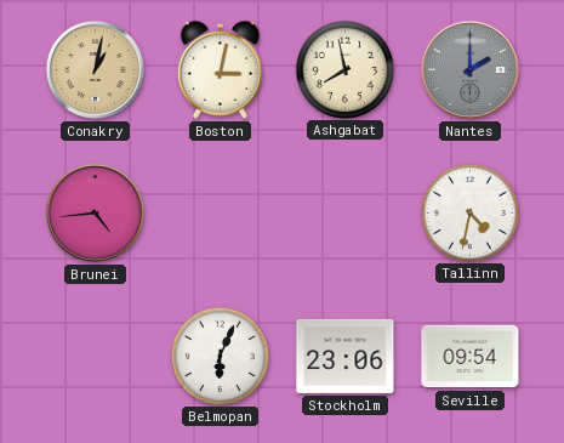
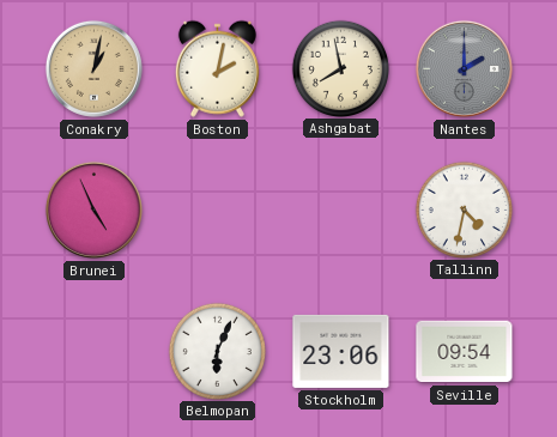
Boston: 3:02 -> 2:02 (217, 68)
Brunei: 4:44 -> 4:56 (93, 210)
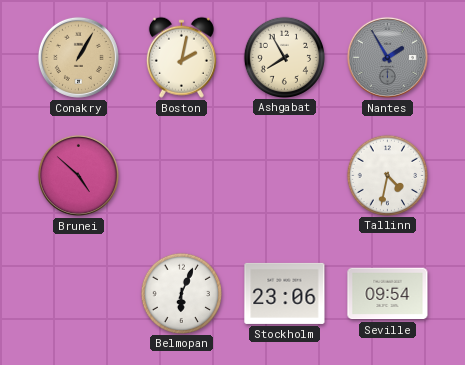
Conakry: 1:02 -> 1:05 (78, 57)
Ashgabat: 7:58 -> 7:55 (284, 57)
Nantes: 2:00 -> 1:55 (387, 57)
Brunei: 4:56 -> 4:52 (78, 175)
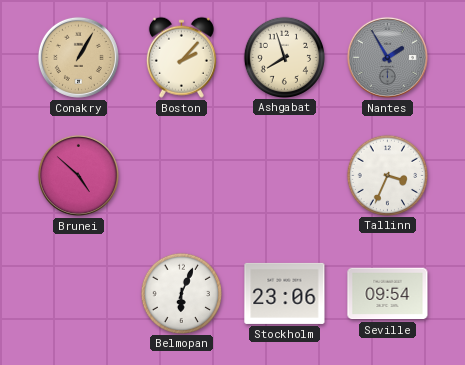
Boston: 2:02 -> 2:07 (181, 57)
Ashgabat: 7:55 -> 7:57 (284, 57)
Tallinn: 4:32 -> 3:34 (387, 175)
